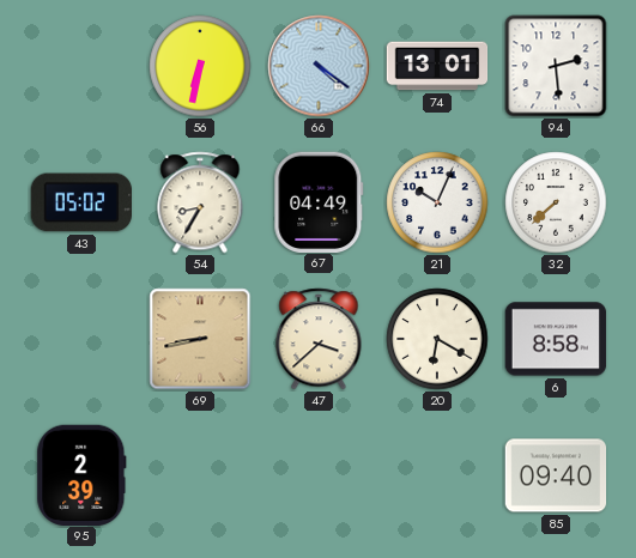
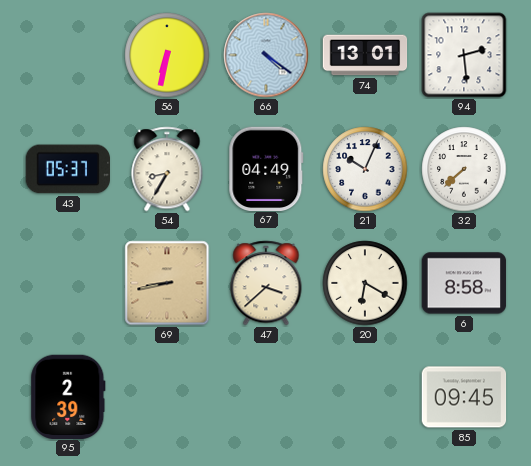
43: 05:02 -> 05:37 (67, 169)
85: 09:40 -> 09:45 (464, 397)
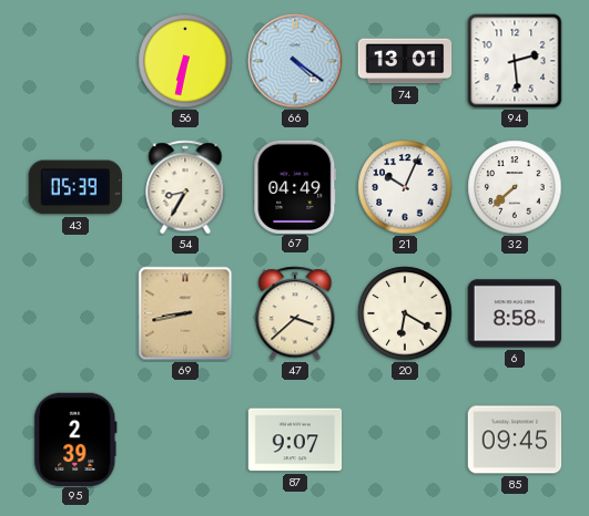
43: 05:37 -> 05:39 (74, 187)
87: none -> 9:07 (295, 440)
